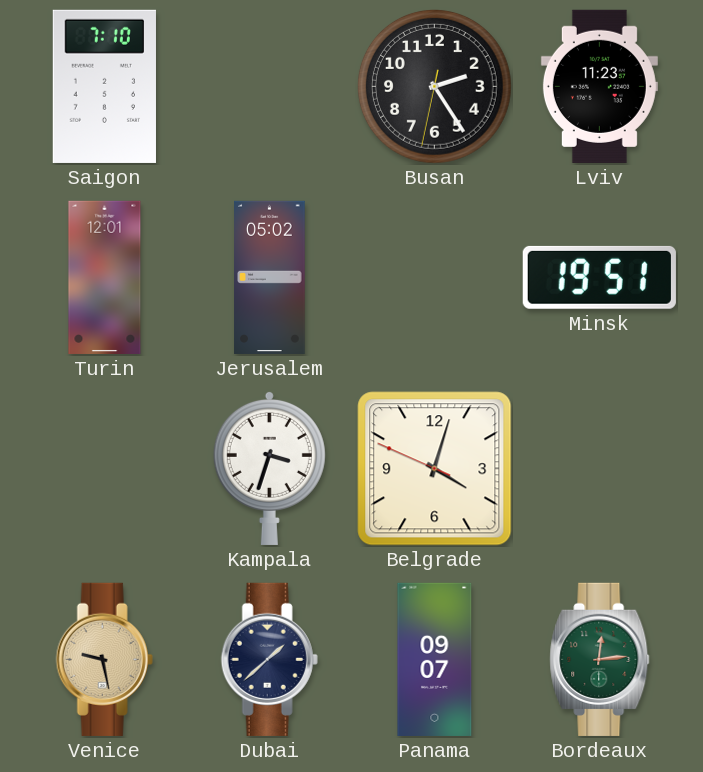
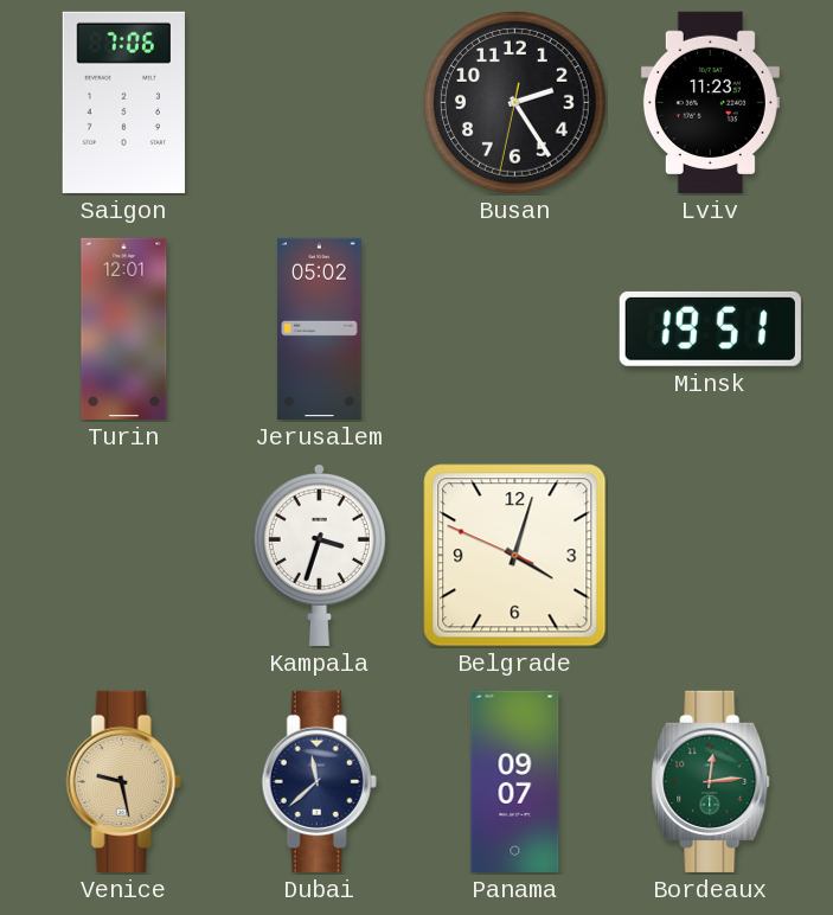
Saigon: 7:10 -> 7:06 (123, 102)
Dubai: 1:38 -> 11:38 (319, 781)
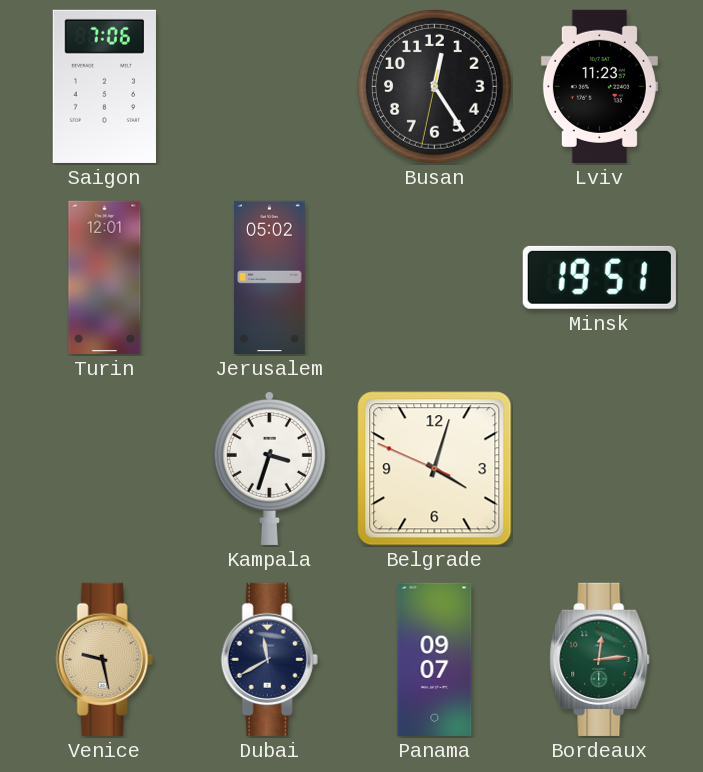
Busan: 2:24 -> 12:24 (434, 86)
Dubai: 11:38 -> 11:40 (269, 659)
